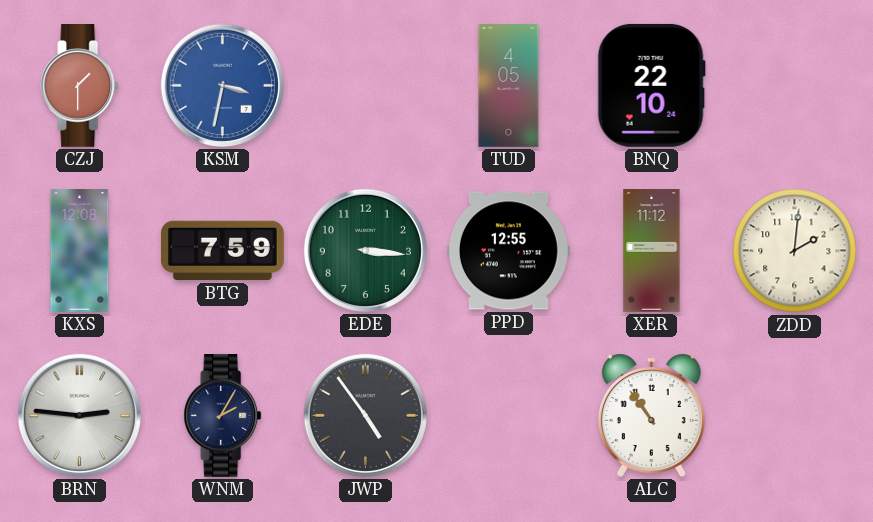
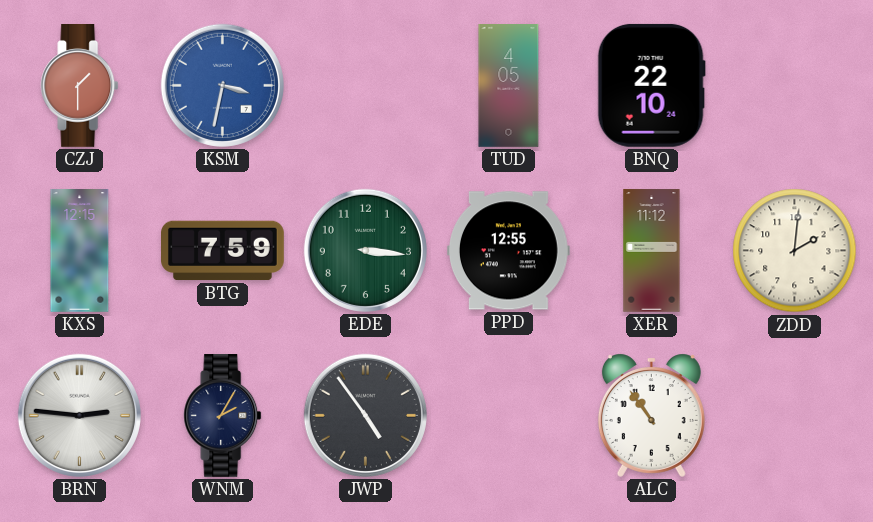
KXS: 12:08 -> 12:15 (80, 251)
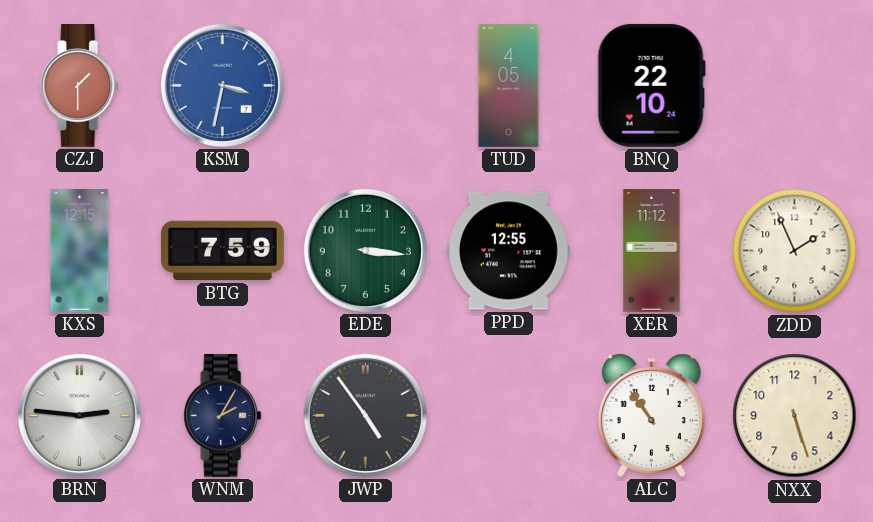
ZDD: 2:01 -> 1:56 (795, 251)
NXX: none -> 5:27 (795, 416)
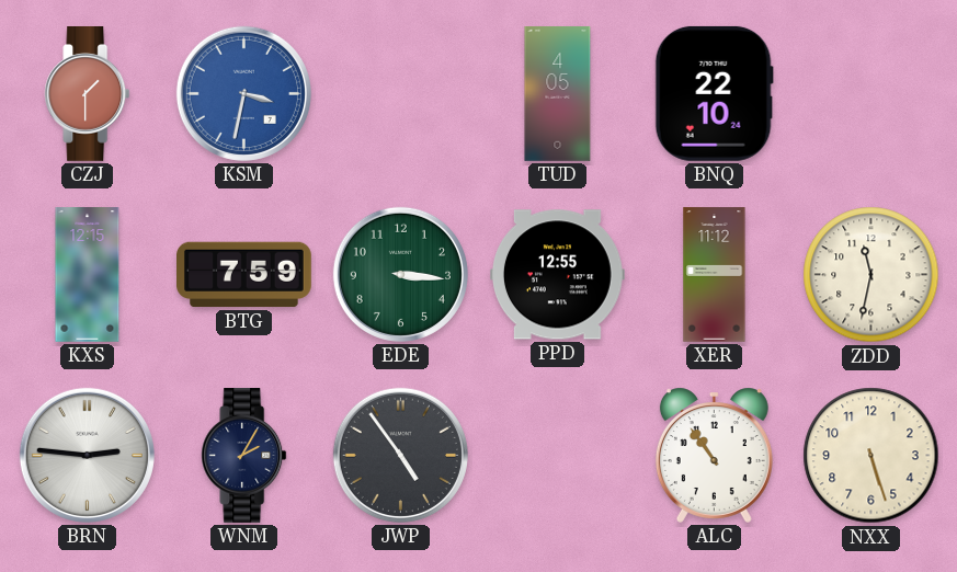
ZDD: 1:56 -> 11:32 (871, 275)
